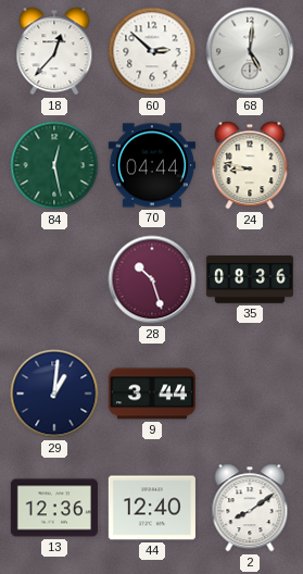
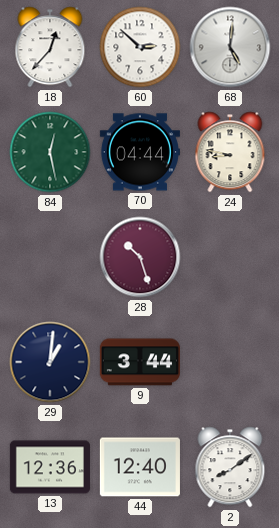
35: 08:36 -> none (250, 279)
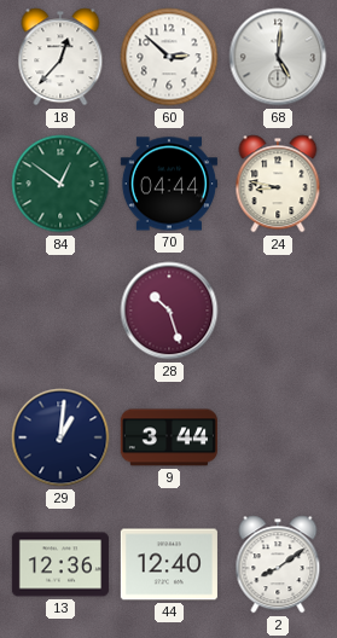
84: 12:28 -> 12:51 (60, 184)
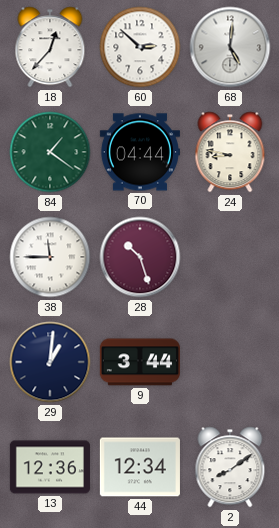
84: 12:51 -> 1:21 (50, 152)
38: none -> 11:45 (50, 257)
44: 12:40 -> 12:34 (140, 467)
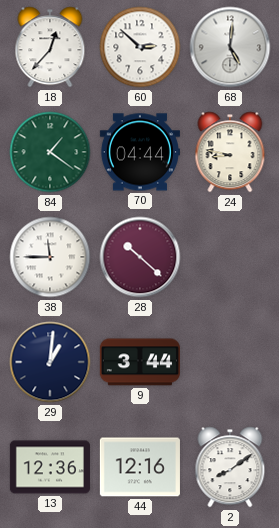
28: 10:27 -> 10:22 (140, 257)
44: 12:34 -> 12:16 (140, 467)
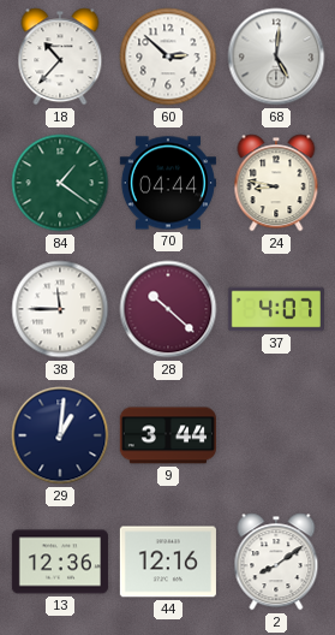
18: 12:37 -> 10:37 (60, 57)
37: none -> 4:07 (276, 309)
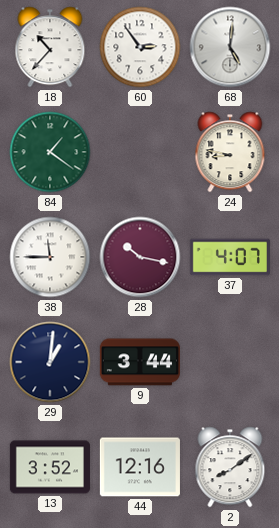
60: 2:52 -> 2:54 (140, 47)
70: 04:44 -> none (168, 183)
28: 10:22 -> 10:17 (140, 257)
13: 12:36 -> 3:52 (50, 467)
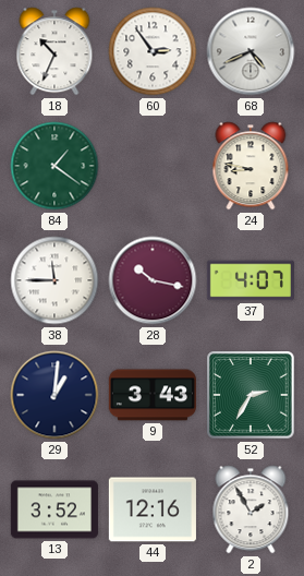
18: 10:37 -> 10:34 (54, 51)
68: 5:01 -> 4:41 (251, 51)
9: 3:44 -> 3:43 (153, 395)
52: none -> 2:35 (251, 395)
2: 8:09 -> 1:55 (251, 509)
